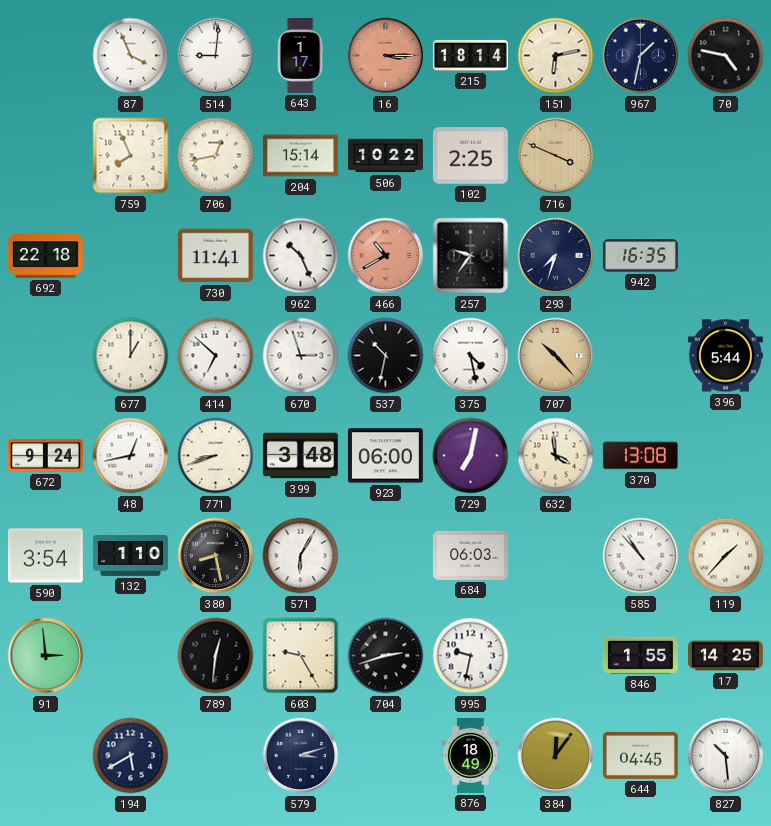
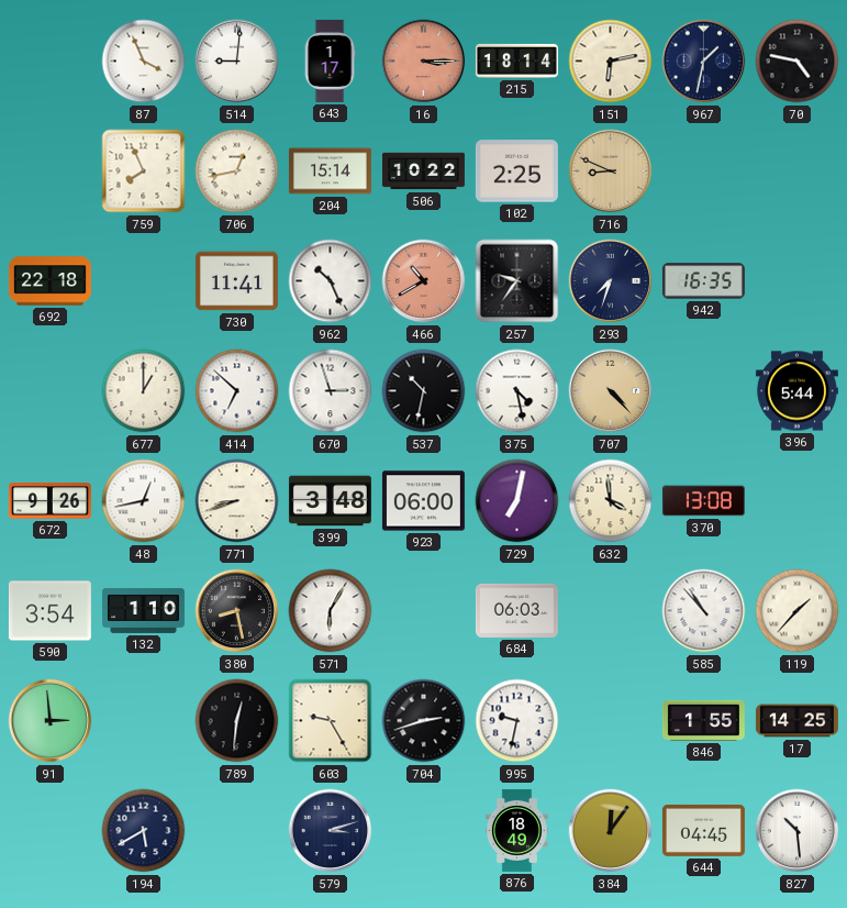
716: 3:49 -> 8:49 (611, 171)
707: 10:23 -> 4:23 (611, 391)
672: 9:24 -> 9:26 (49, 501)
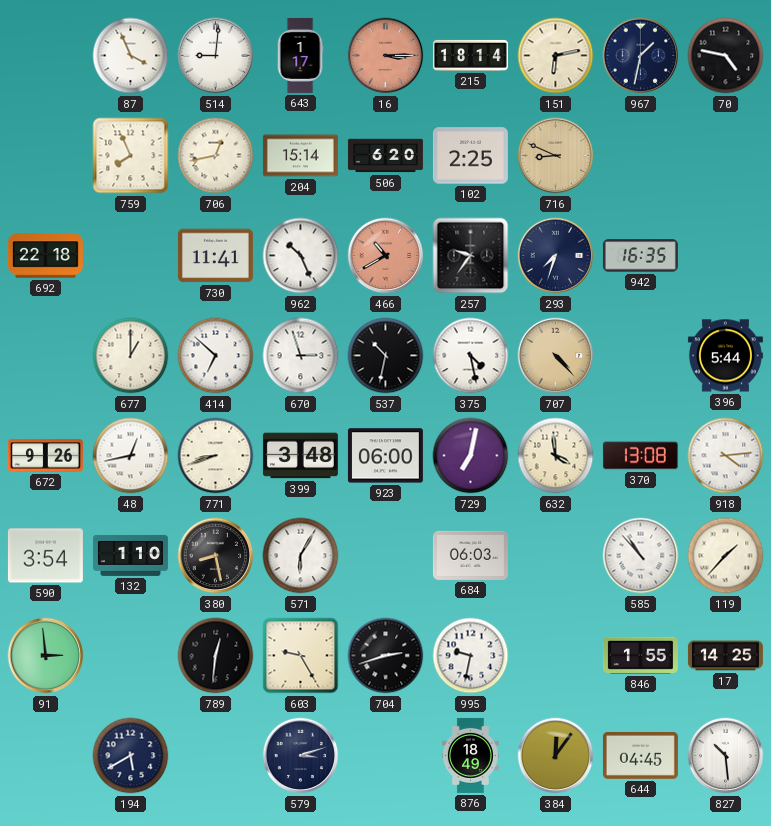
506: 10:22 -> 6:20 (385, 156)
918: none -> 4:14 (726, 456)
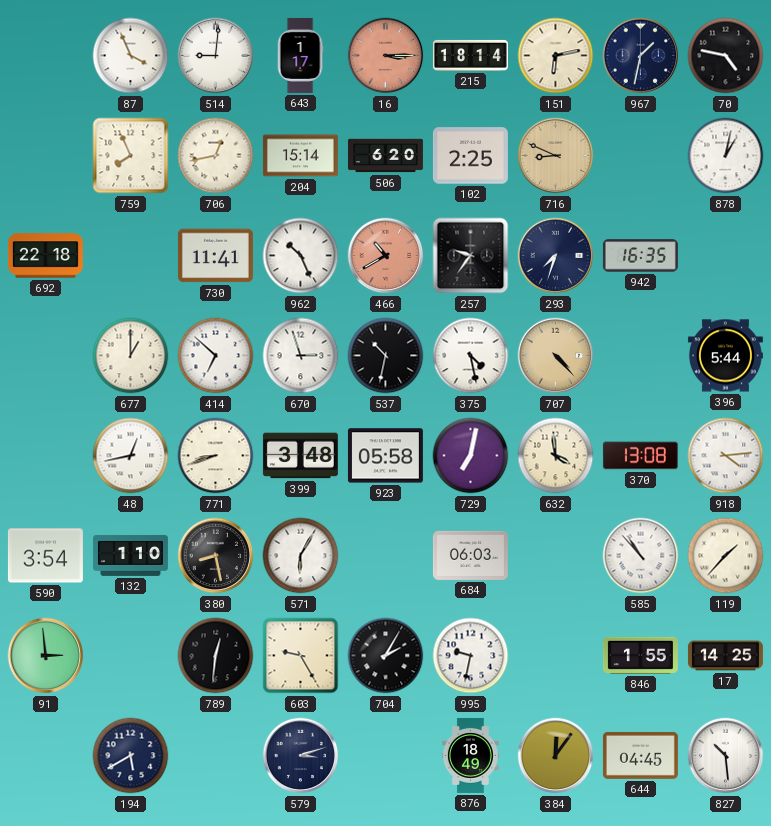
878: none -> 1:02 (726, 156)
672: 9:26 -> none (45, 456)
923: 06:00 -> 05:58 (385, 456)
704: 2:42 -> 2:05 (386, 656)
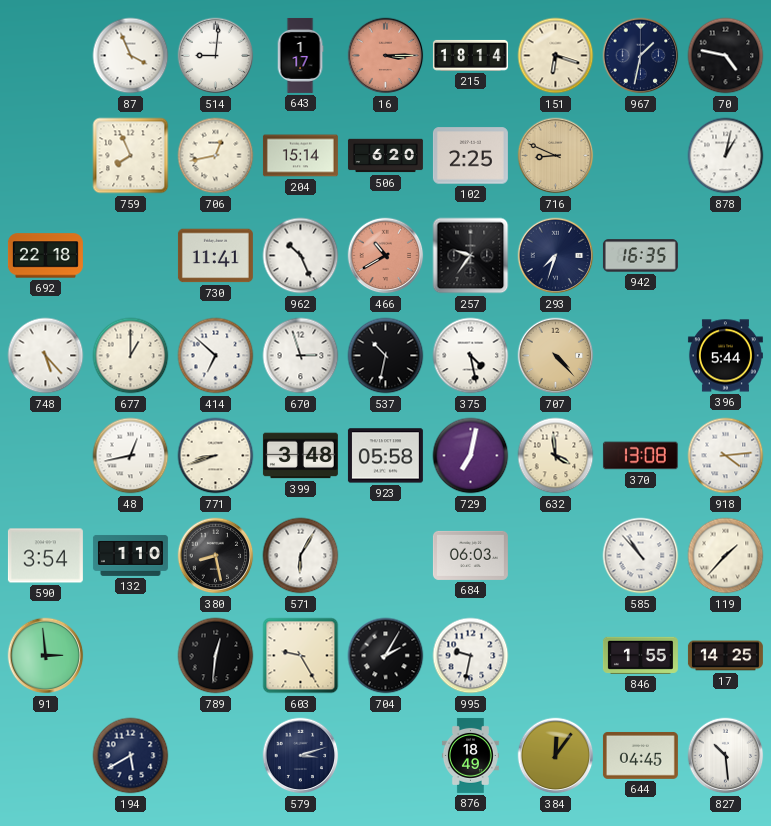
151: 6:13 -> 6:18 (556, 56)
748: none -> 5:23 (46, 356)
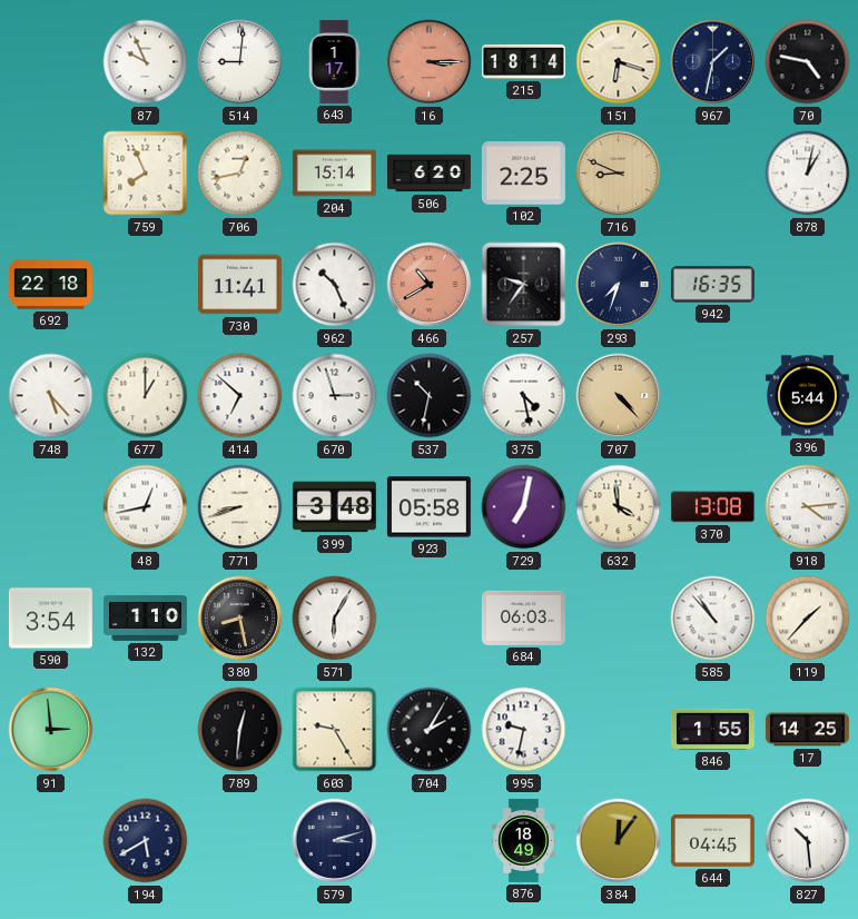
87: 3:56 -> 9:56 (146, 62)
